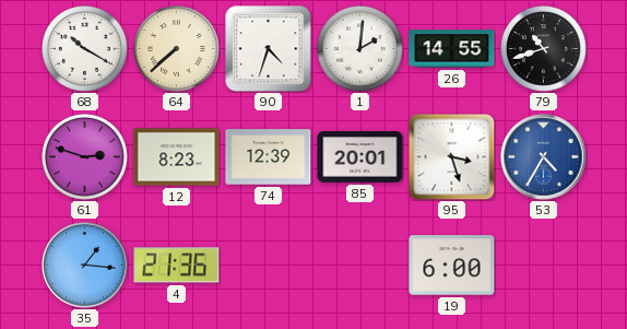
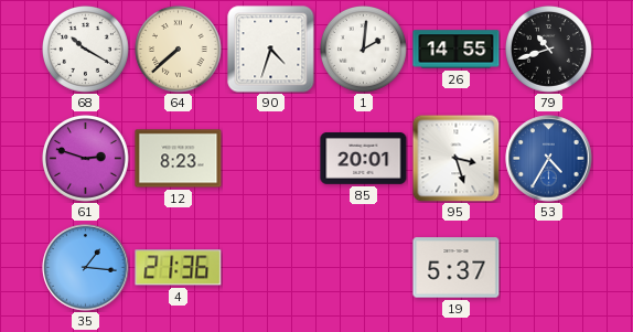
74: 12:39 -> none (269, 157)
19: 6:00 -> 5:37 (457, 268)
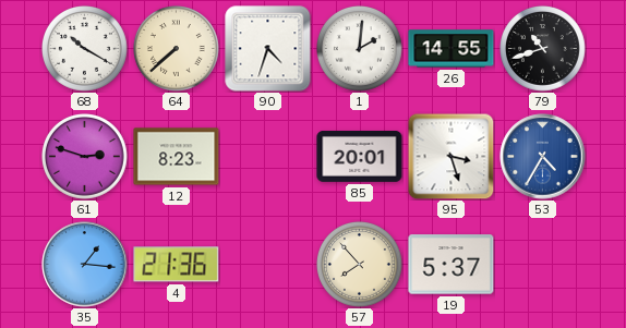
57: none -> 7:53 (360, 265)
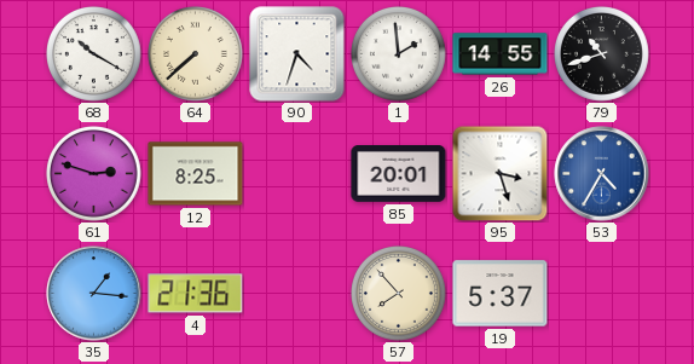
1: 2:01 -> 1:59 (399, 54)
12: 8:23 -> 8:25 (196, 174)
